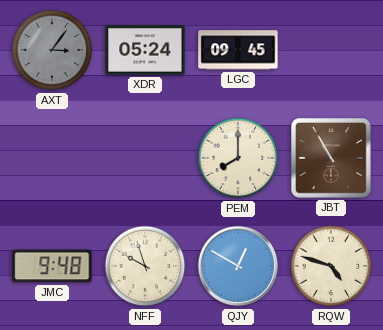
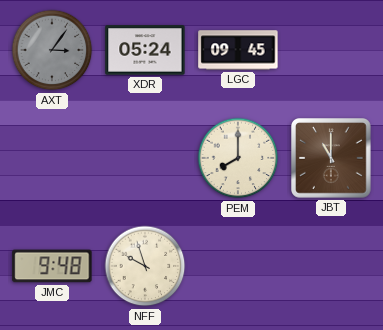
JBT: 10:55 -> 11:00 (332, 159)
QJY: 12:50 -> none (238, 266)
RQW: 4:48 -> none (331, 266)
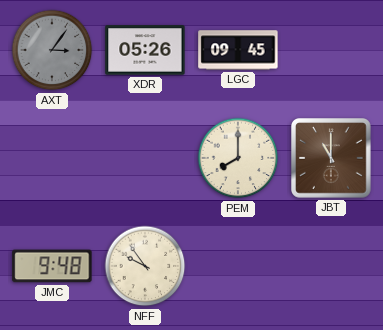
XDR: 05:24 -> 05:26 (145, 50)
NFF: 9:57 -> 9:54 (145, 266)
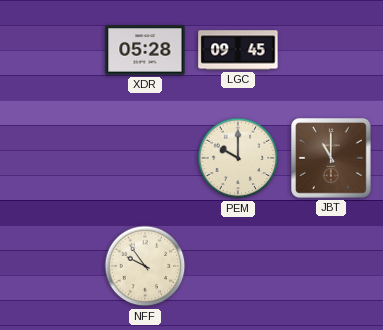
AXT: 3:06 -> none (52, 50)
XDR: 05:26 -> 05:28 (145, 50)
PEM: 8:00 -> 10:00 (238, 158)
JMC: 9:48 -> none (52, 266)
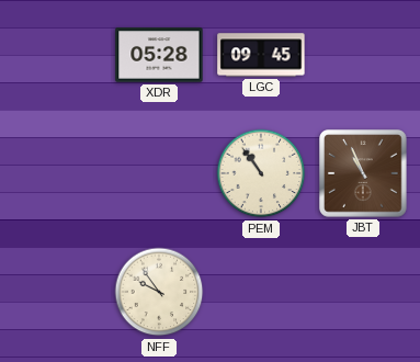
PEM: 10:00 -> 10:54 (261, 173)
JBT: 11:00 -> 10:56 (364, 174)
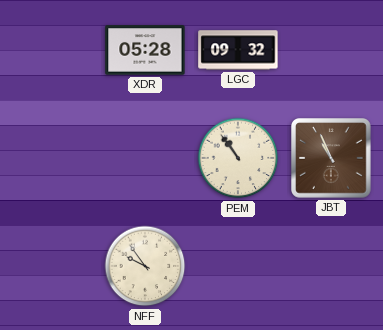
LGC: 09:45 -> 09:32 (238, 50)
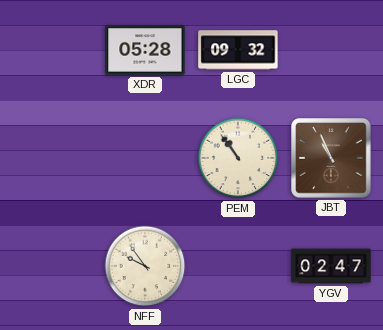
YGV: none -> 02:47 (331, 266)
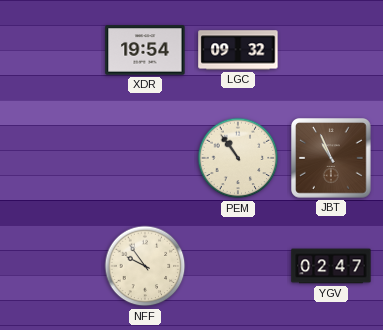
XDR: 05:28 -> 19:54 (145, 50)
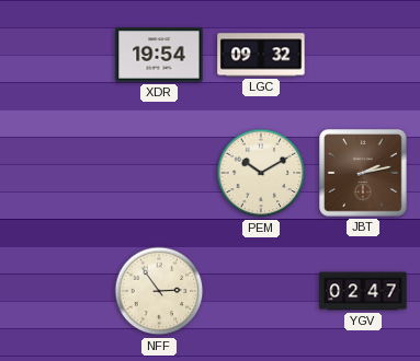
PEM: 10:54 -> 10:10 (261, 173)
JBT: 10:56 -> 2:13 (364, 174)
NFF: 9:54 -> 2:54 (159, 291)
